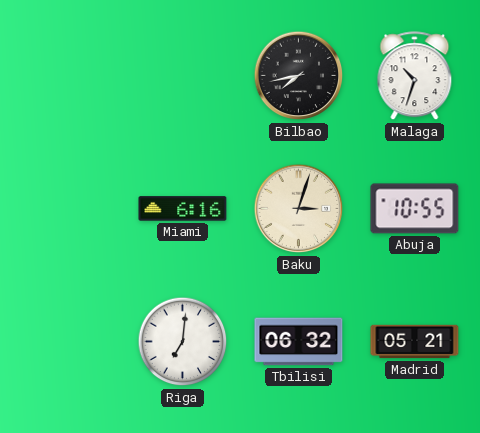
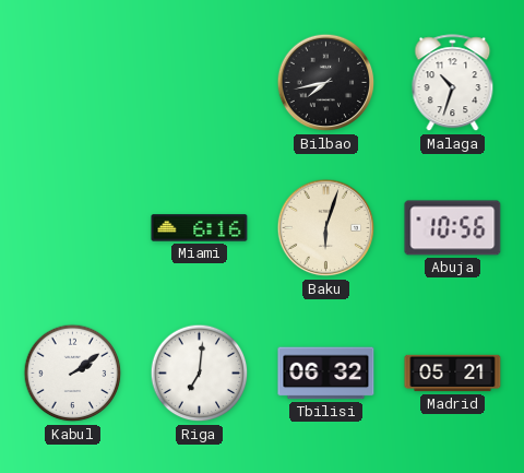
Baku: 3:03 -> 6:03 (326, 228)
Abuja: 10:55 -> 10:56 (453, 228)
Kabul: none -> 2:09 (73, 374)
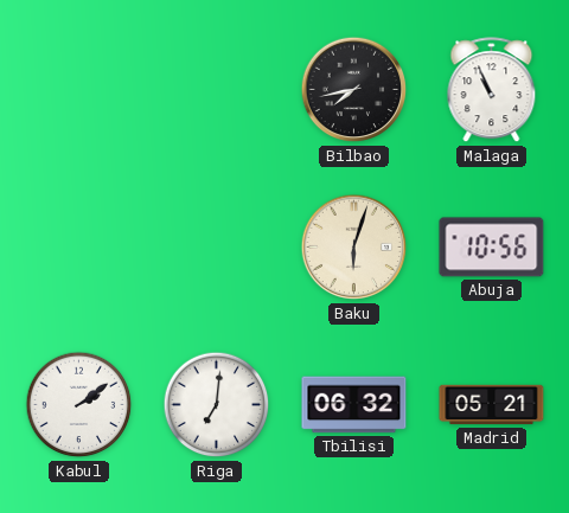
Malaga: 10:33 -> 10:56 (492, 90)
Miami: 6:16 -> none (200, 228)
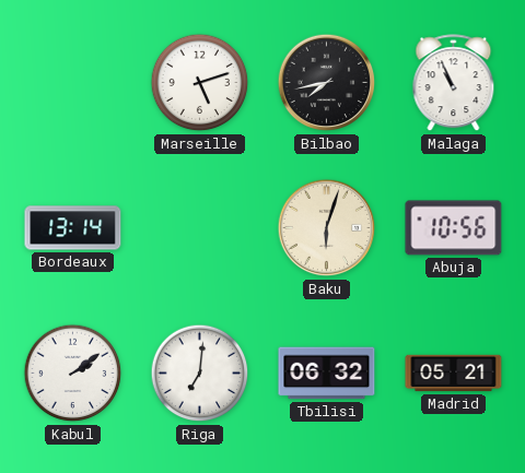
Marseille: none -> 5:12 (200, 83)
Bordeaux: none -> 13:14 (73, 228)
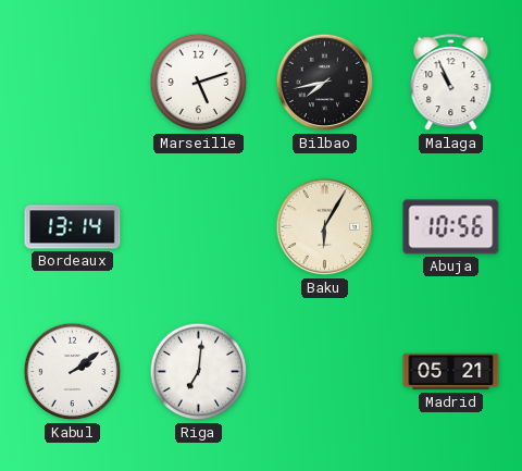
Baku: 6:03 -> 6:05 (325, 227)
Tbilisi: 06:32 -> none (327, 374)
